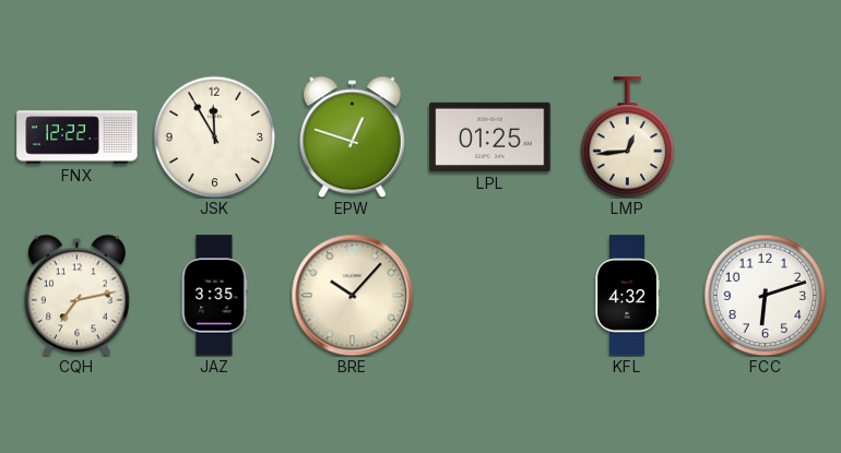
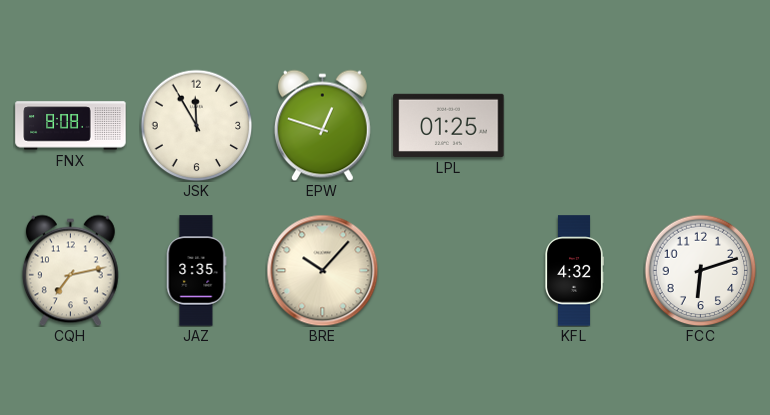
FNX: 12:22 -> 8:08 (71, 126)
LMP: 12:44 -> none (628, 138)
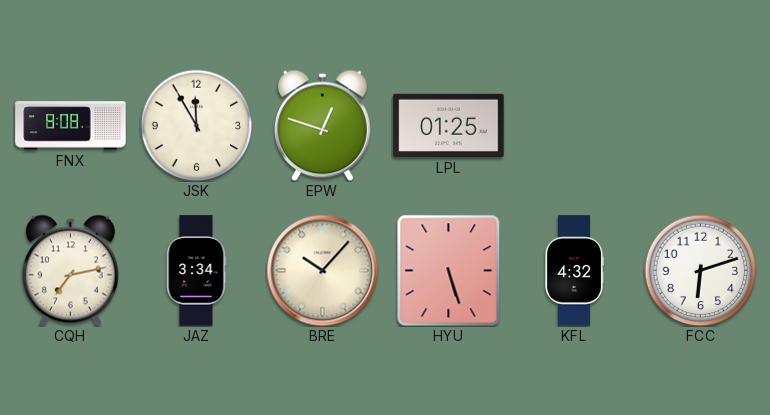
JAZ: 3:35 -> 3:34 (196, 271)
HYU: none -> 5:27 (449, 270)
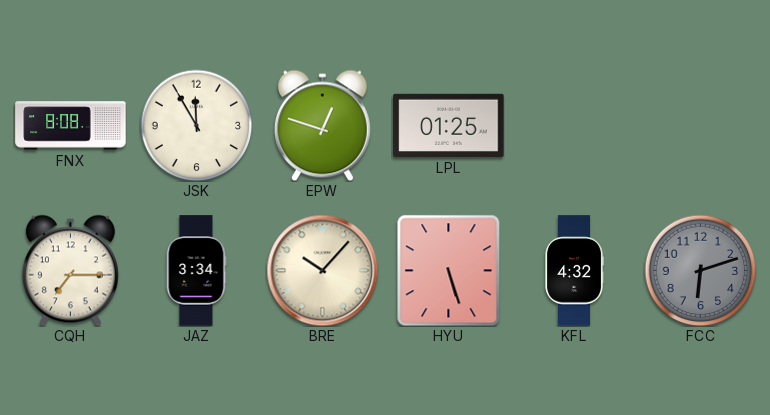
CQH: 7:13 -> 7:15 (70, 270)
FCC dial: white -> grey (700, 270)
